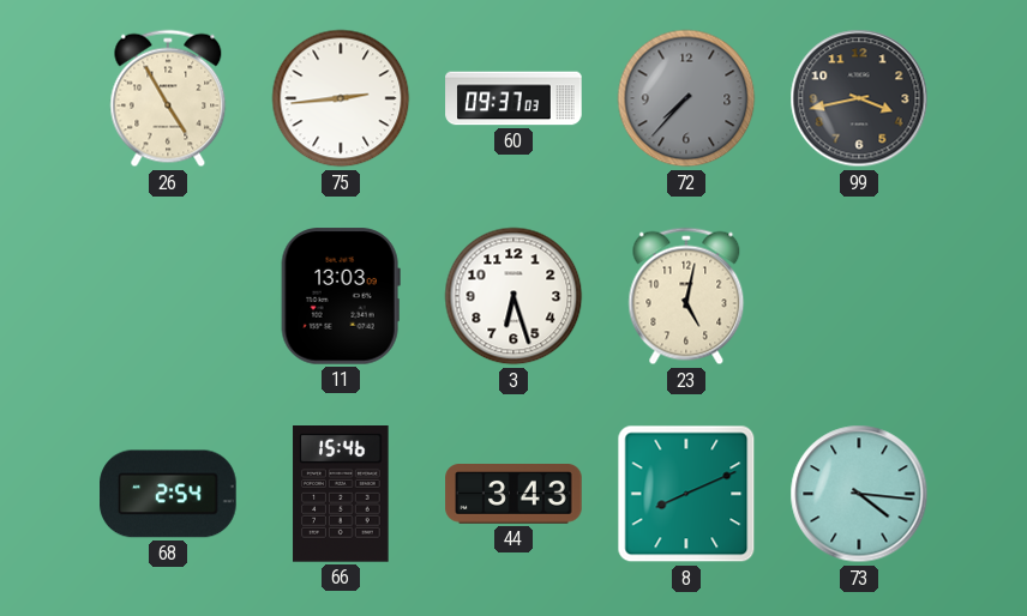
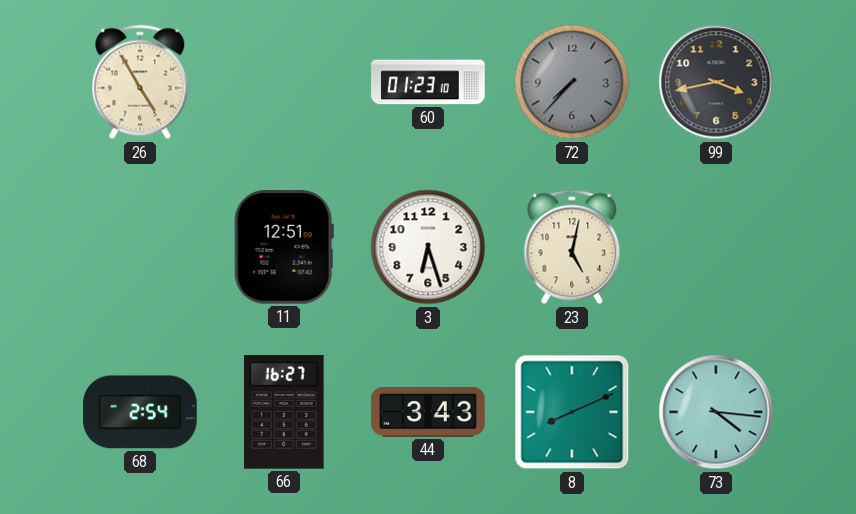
75: 2:44 -> none (341, 98)
60: 09:37 -> 01:23 (428, 82)
11: 13:03 -> 12:51 (284, 247)
66: 15:46 -> 16:27 (284, 413)
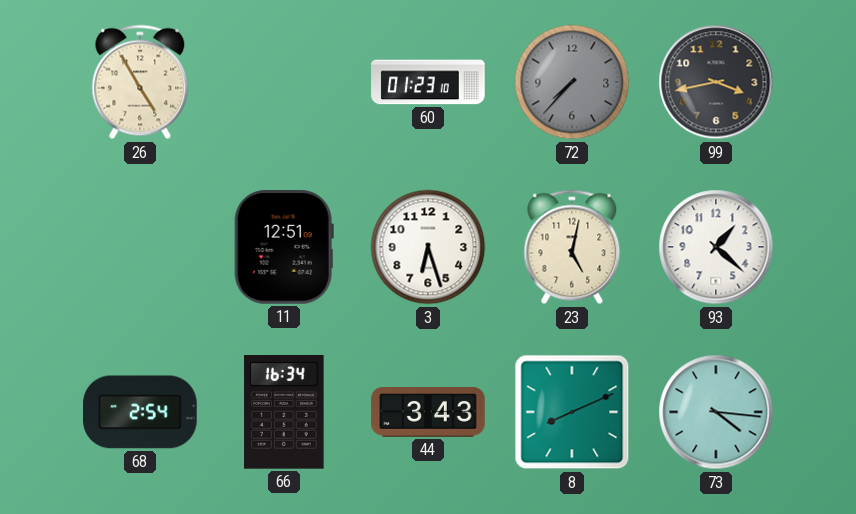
93: none -> 1:22 (716, 247)
66: 16:27 -> 16:34 (284, 413)
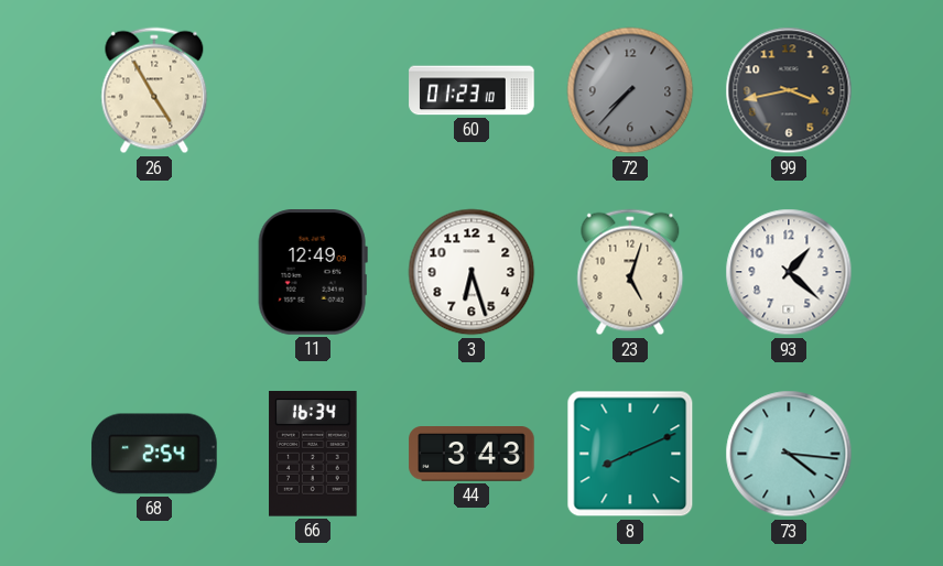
11: 12:51 -> 12:49 (313, 272)
23: 5:02 -> 5:03 (630, 272)
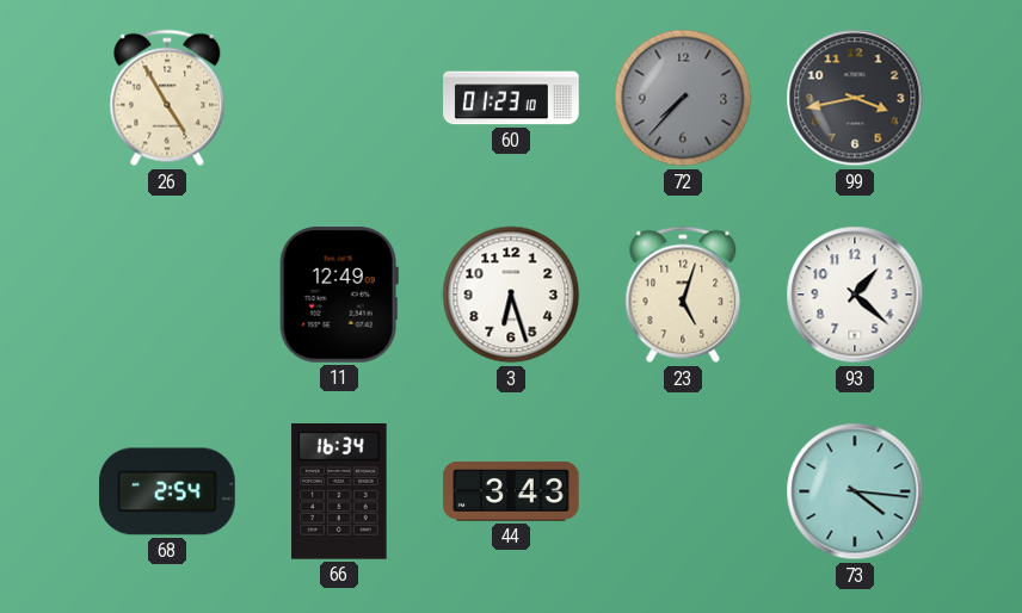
8: 8:11 -> none (630, 454)
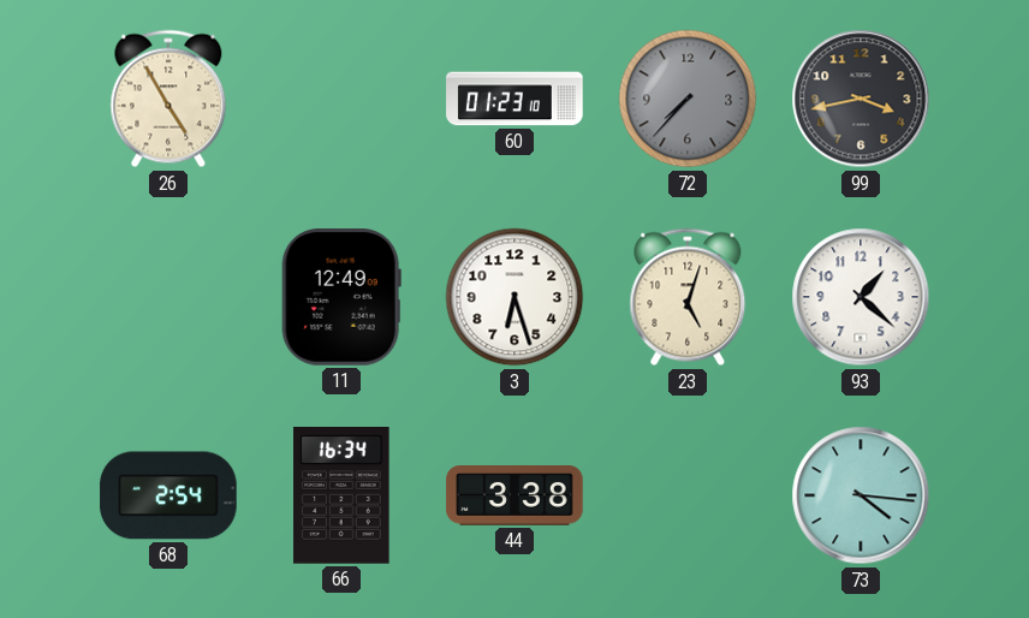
44: 3:43 -> 3:38 (514, 497)
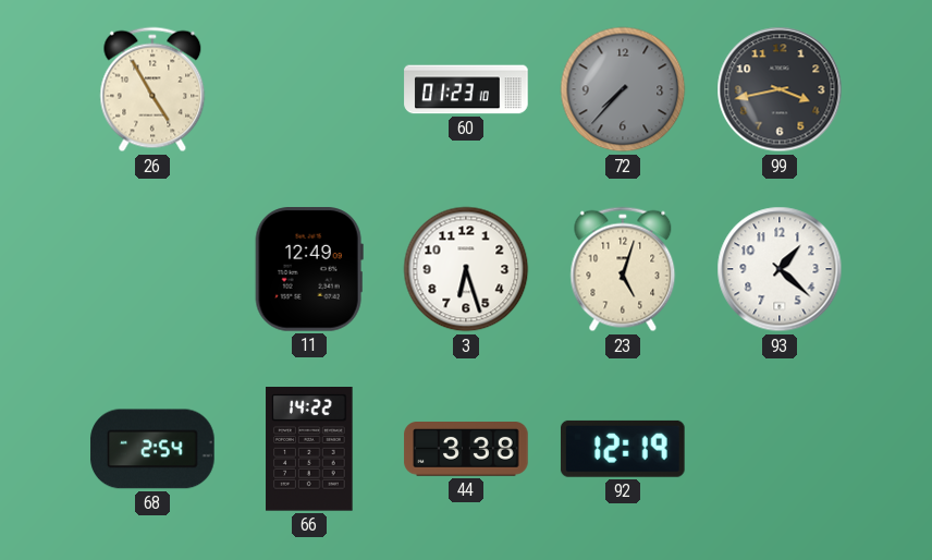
66: 16:34 -> 14:22 (309, 450)
92: none -> 12:19 (623, 449)
73: 4:16 -> none (861, 495)
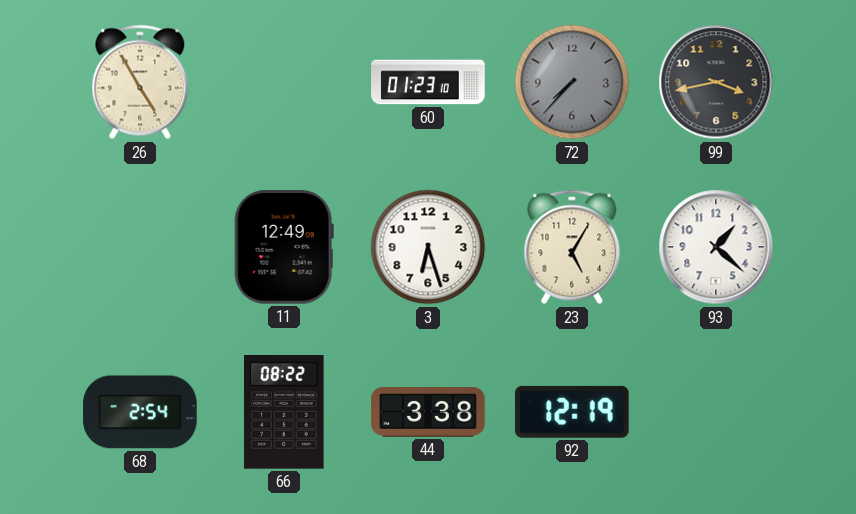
23: 5:03 -> 5:05 (572, 247)
66: 14:22 -> 08:22 (284, 413)
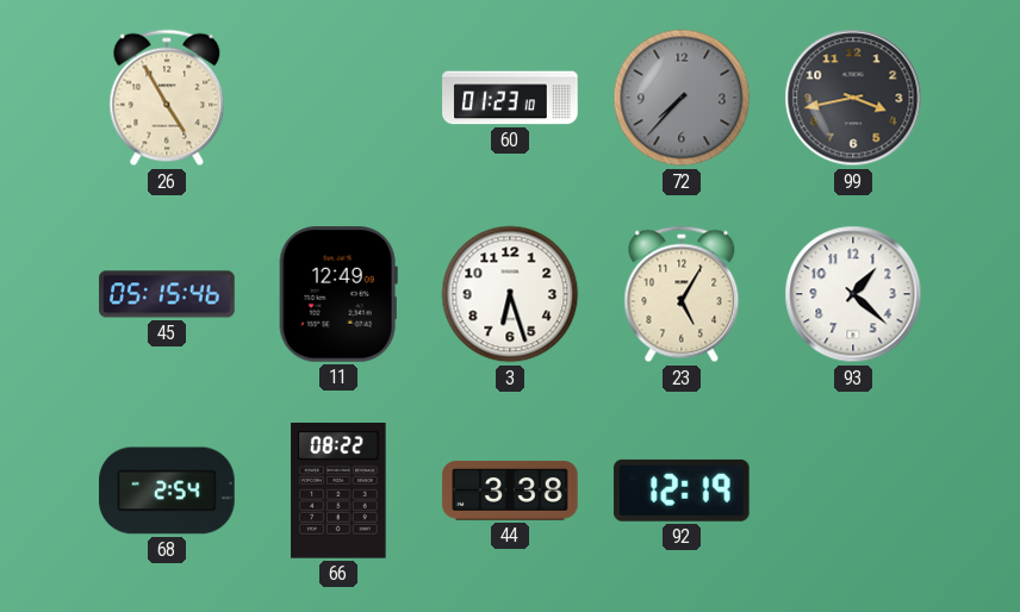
45: none -> 05:15 (167, 294)
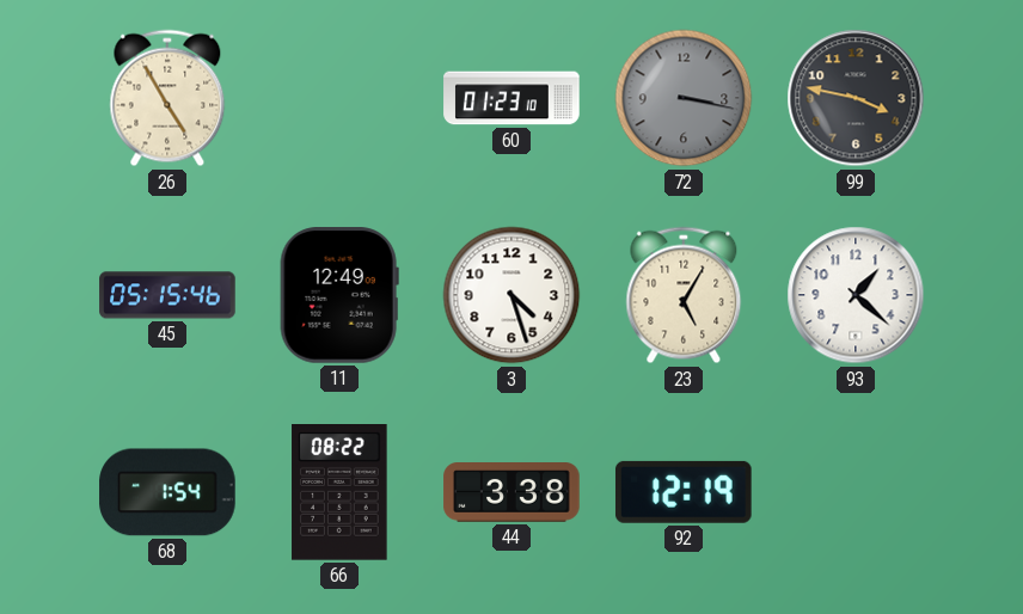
72: 7:37 -> 3:17 (684, 98)
99: 3:43 -> 3:47 (856, 98)
3: 6:27 -> 4:27 (511, 295)
68: 2:54 -> 1:54 (167, 492)
